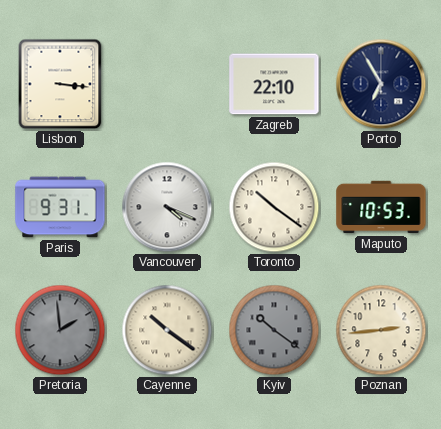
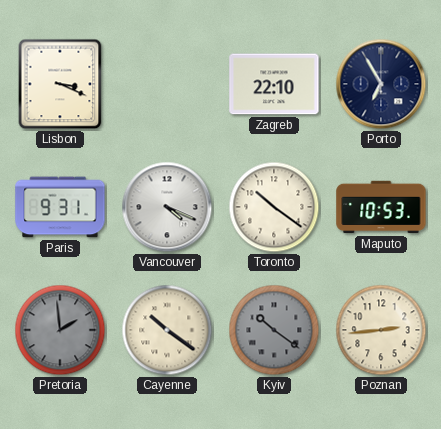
Lisbon: 3:16 -> 3:19 (60, 84)
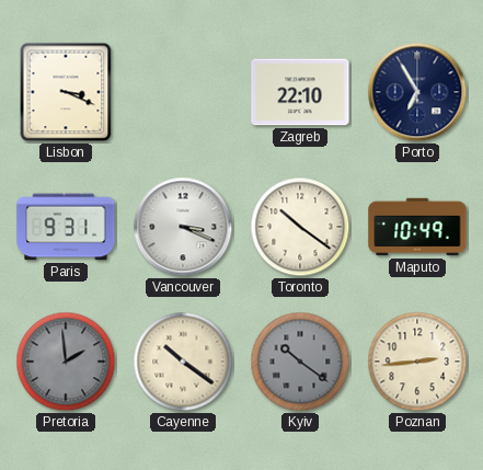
Vancouver: 4:19 -> 3:19 (183, 227)
Maputo: 10:53 -> 10:49 (417, 227)
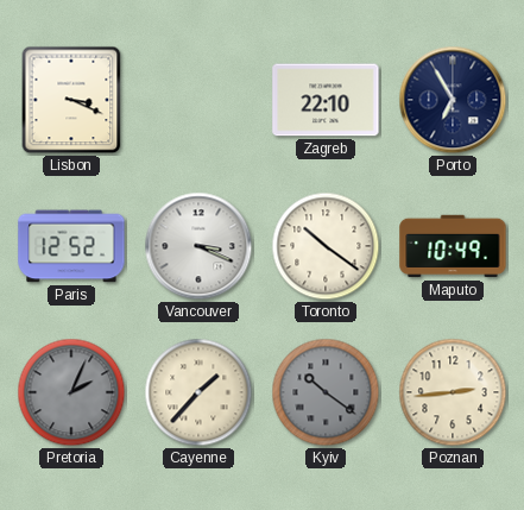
Paris: 9:31 -> 12:52 (71, 246)
Pretoria: 1:59 -> 2:04 (71, 392)
Cayenne: 10:21 -> 1:37 (198, 392)
